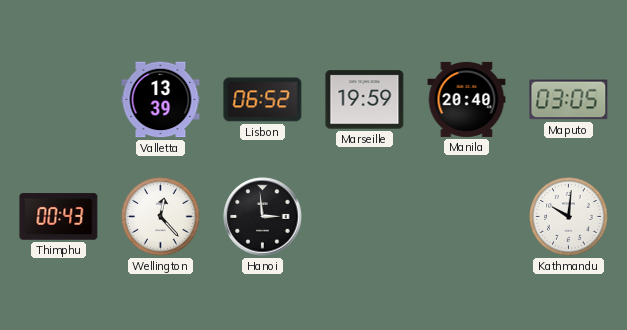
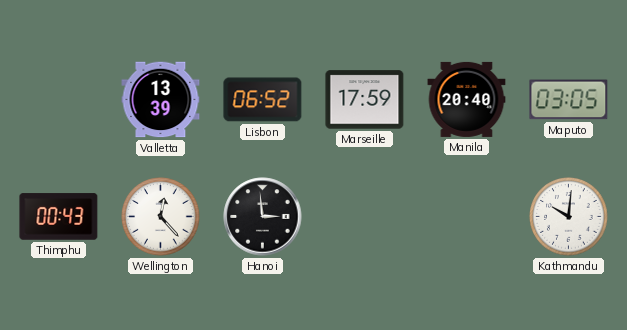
Marseille: 19:59 -> 17:59 (365, 100)
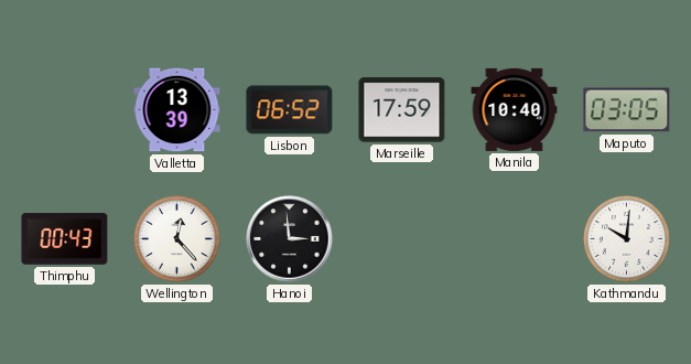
Manila: 20:40 -> 10:40 (515, 109)
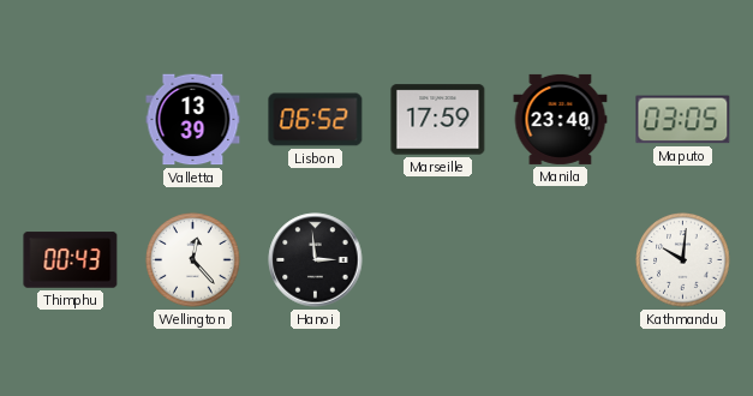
Manila: 10:40 -> 23:40 (561, 119)
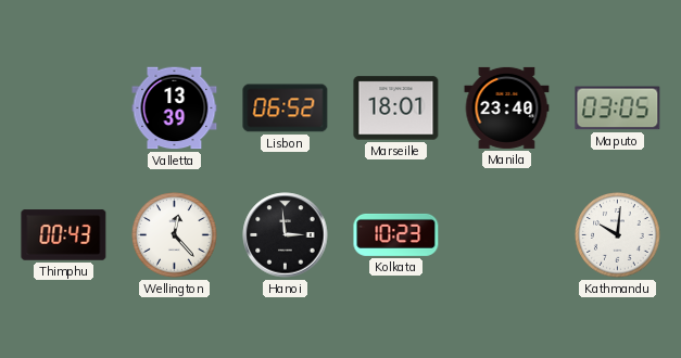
Marseille: 17:59 -> 18:01 (396, 108)
Kolkata: none -> 10:23 (396, 234)
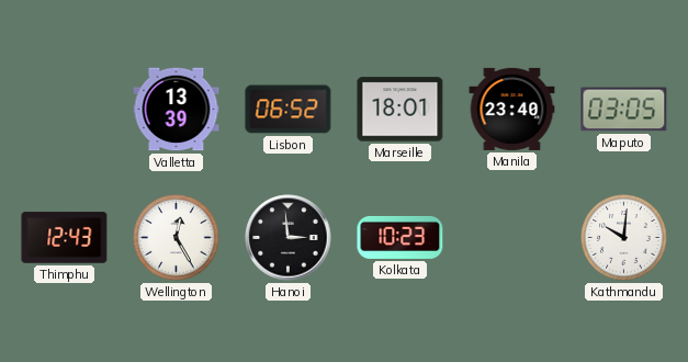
Thimphu: 00:43 -> 12:43 (65, 238)
Wellington: 12:23 -> 12:25 (177, 238)
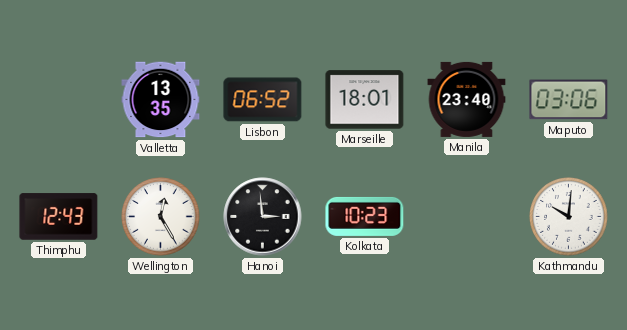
Valletta: 13:39 -> 13:35 (161, 100)
Maputo: 03:05 -> 03:06 (569, 100)
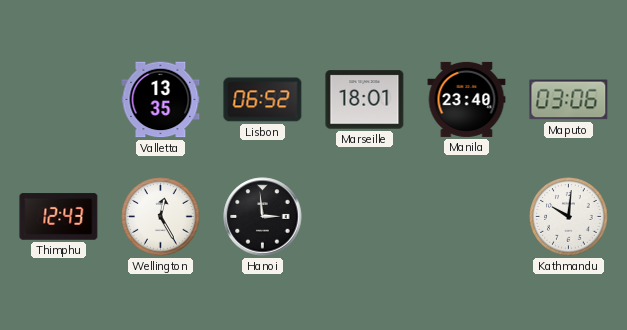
Kolkata: 10:23 -> none (365, 216)
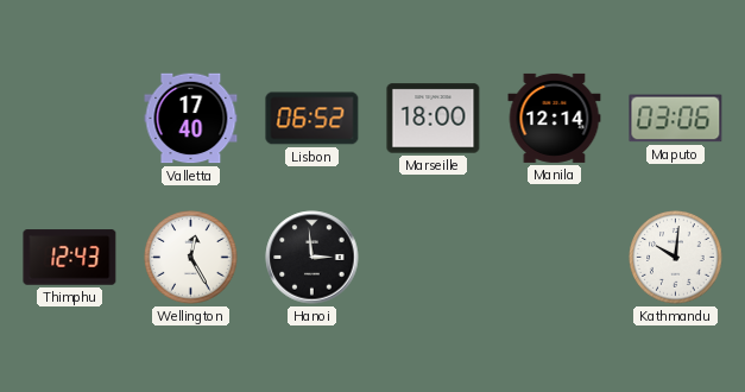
Valletta: 13:35 -> 17:40 (191, 119)
Marseille: 18:01 -> 18:00 (434, 119)
Manila: 23:40 -> 12:14 (555, 118)
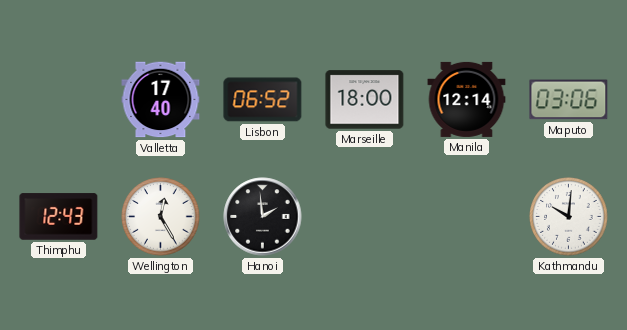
Hanoi: 2:59 -> 1:59 (263, 217)
